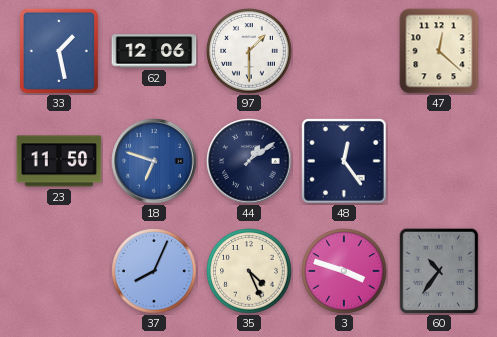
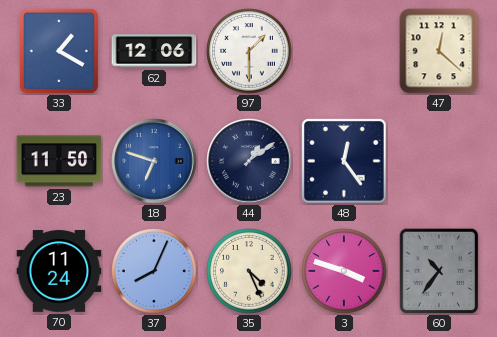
33: 1:28 -> 1:20 (59, 51)
70: none -> 11:24 (59, 271)
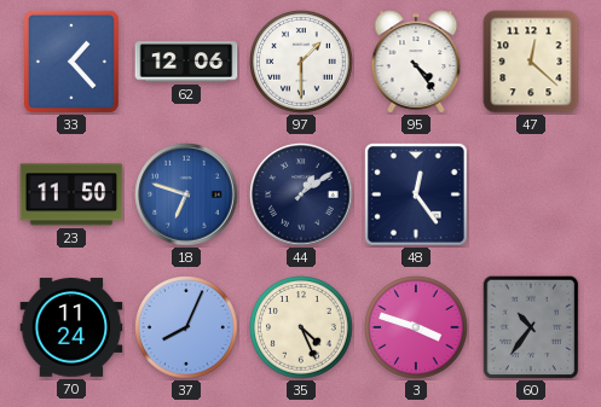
33: 1:20 -> 1:23 (71, 62)
95: none -> 4:24 (416, 62)
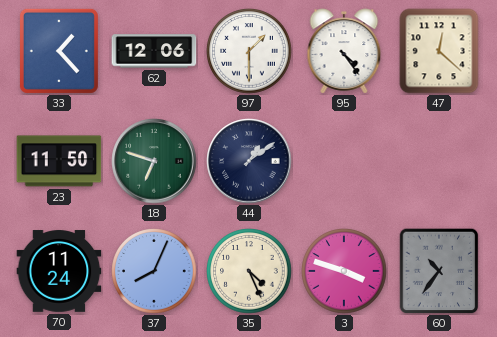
18 dial: blue -> green (154, 161)
48: 12:24 -> none (417, 196)
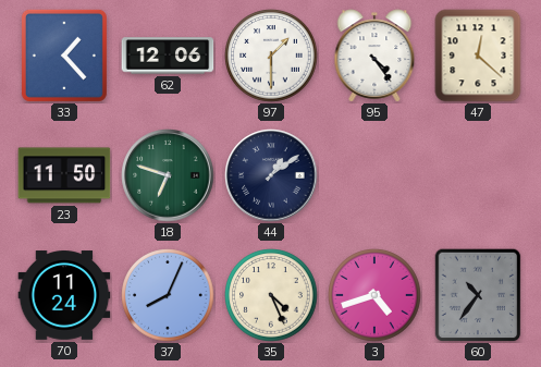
3: 3:48 -> 4:42 (374, 295)
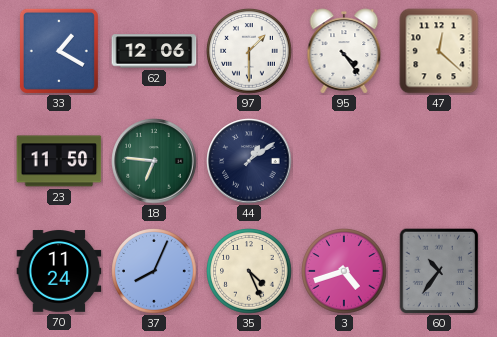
33: 1:23 -> 1:20 (59, 51)
18: 6:48 -> 6:46 (154, 161)
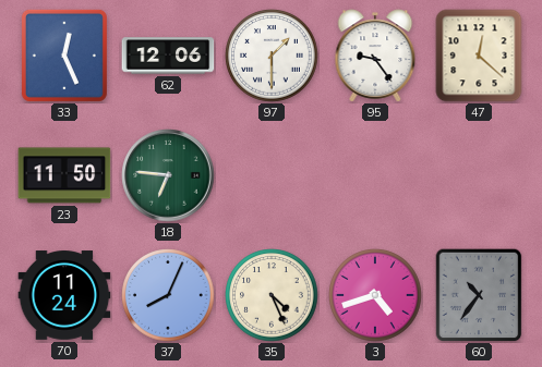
33: 1:20 -> 12:26 (64, 56)
95: 4:24 -> 9:24 (375, 56)
44: 1:09 -> none (249, 161)
